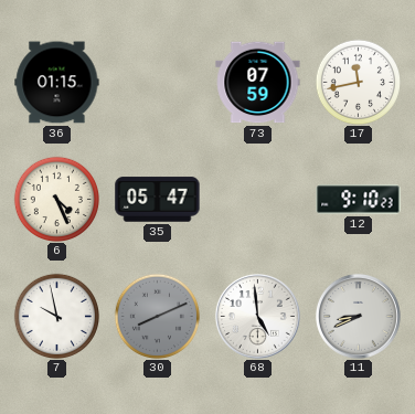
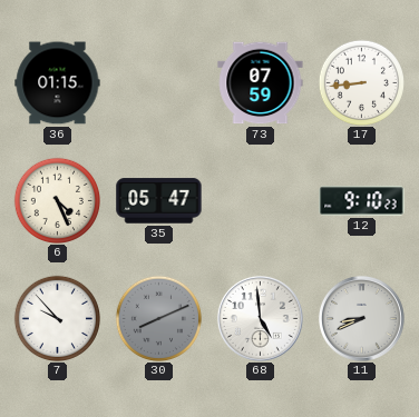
17: 11:43 -> 8:44 (361, 82)
7: 9:58 -> 9:53 (57, 318)
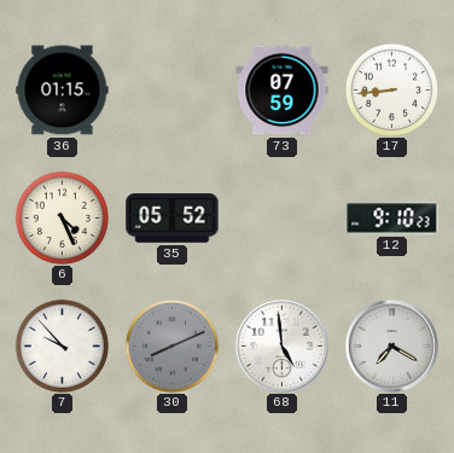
35: 05:47 -> 05:52 (173, 219)
11: 8:41 -> 7:20 (391, 345)
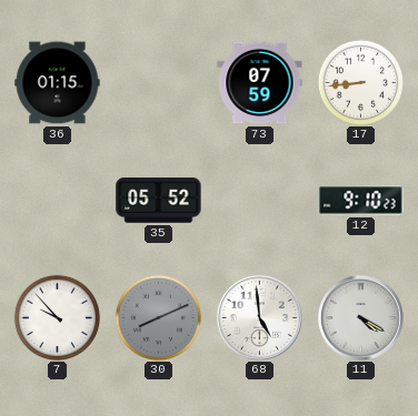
6: 4:26 -> none (62, 217)
11: 7:20 -> 4:20 (360, 317)
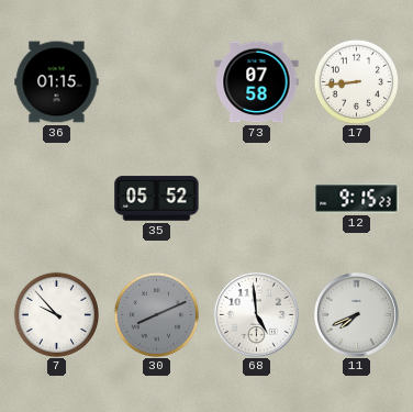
73: 07:59 -> 07:58 (257, 82)
12: 9:10 -> 9:15 (357, 199)
11: 4:20 -> 7:41 (356, 314)
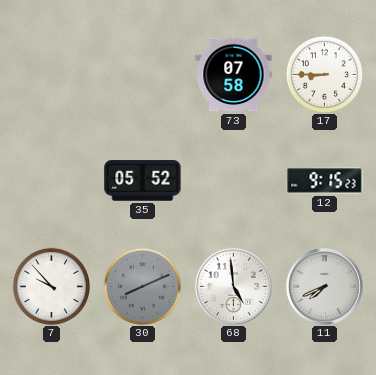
36: 01:15 -> none (57, 82)
17: 8:44 -> 8:45 (324, 74)
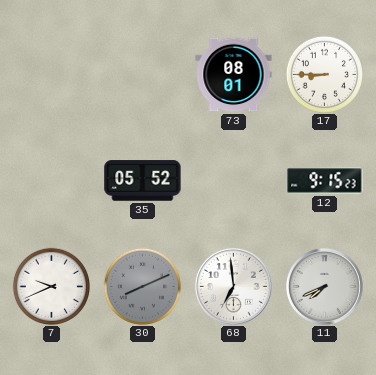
73: 07:58 -> 08:01 (234, 75)
7: 9:53 -> 9:41 (51, 286)
68: 4:59 -> 6:59 (233, 286)
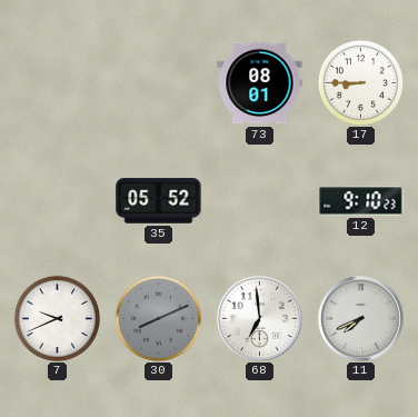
12: 9:15 -> 9:10 (361, 201)
